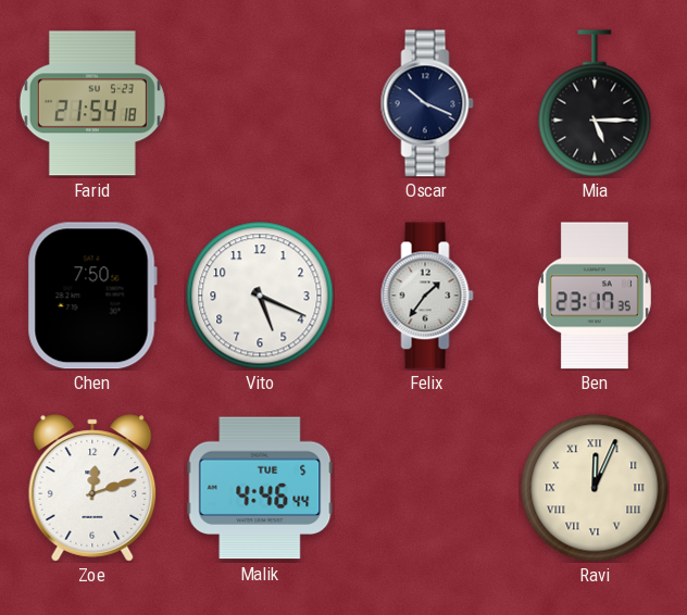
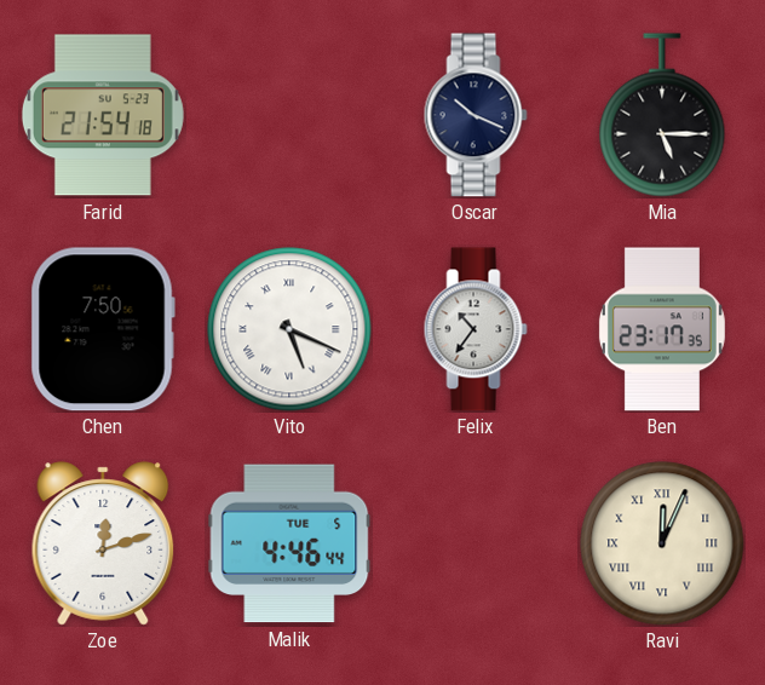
Vito numerals: Arabic -> Roman (289, 329)
Felix: 1:36 -> 10:36 (476, 329)
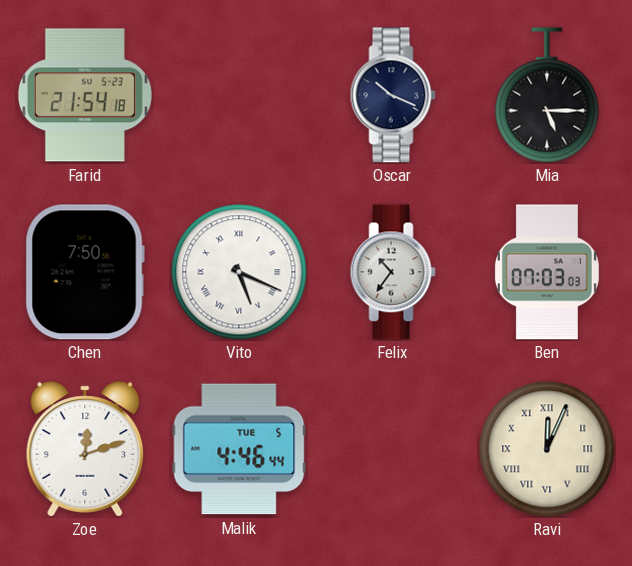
Ben: 23:17 -> 07:03 (547, 272)
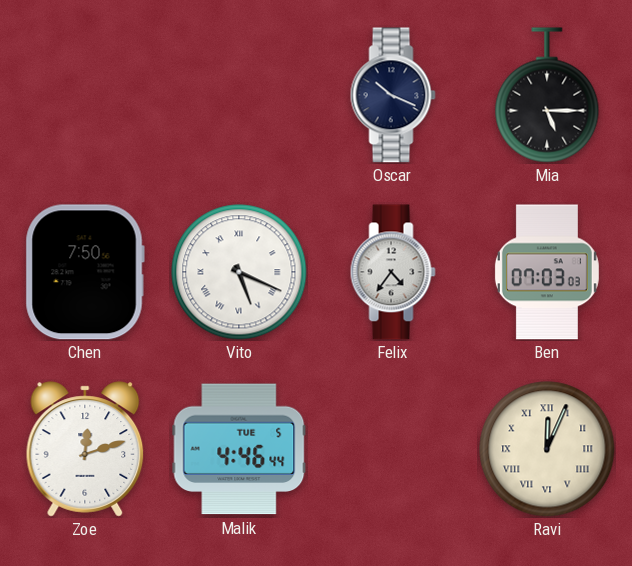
Farid: 21:54 -> none (85, 95)
Felix: 10:36 -> 4:36 (393, 272)
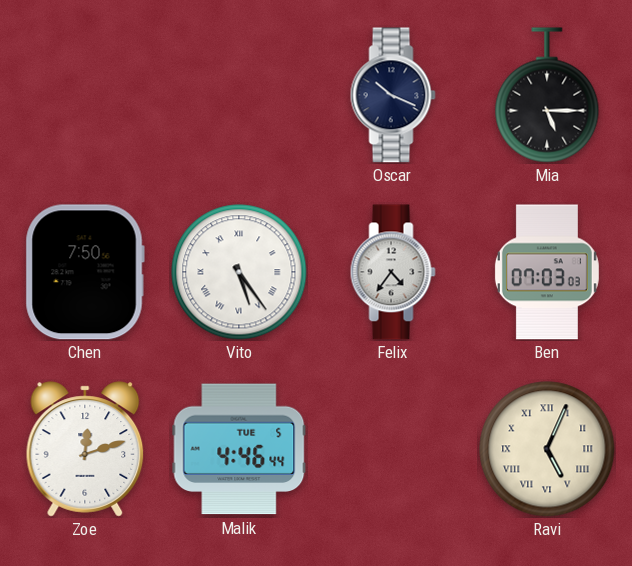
Vito: 5:19 -> 5:24 (239, 272)
Ravi: 12:04 -> 5:04 (547, 449)
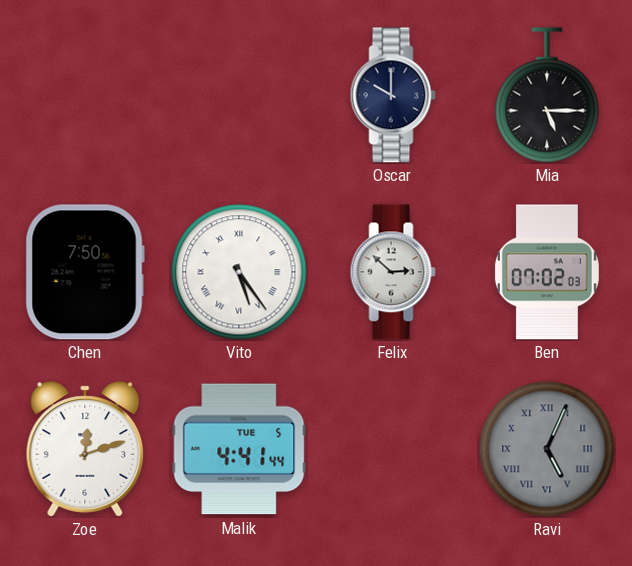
Oscar: 10:19 -> 10:00 (393, 95)
Felix: 4:36 -> 2:52 (393, 272)
Ben: 07:03 -> 07:02 (547, 272)
Malik: 4:46 -> 4:41 (239, 449)
Ravi dial: cream -> grey (547, 449)
